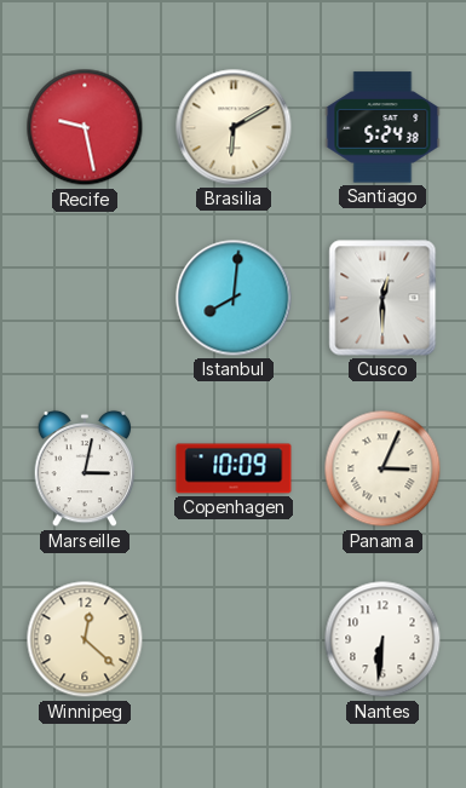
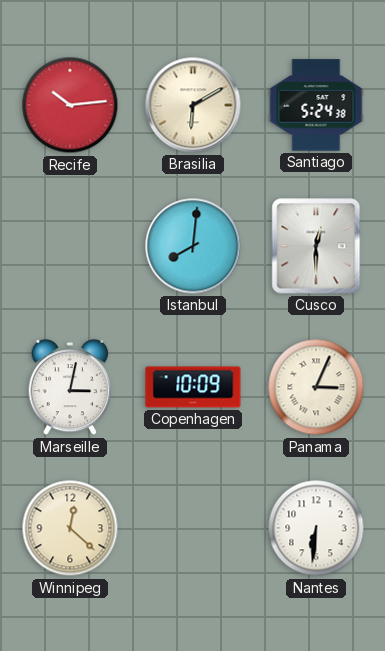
Recife: 9:28 -> 10:14 (70, 105)
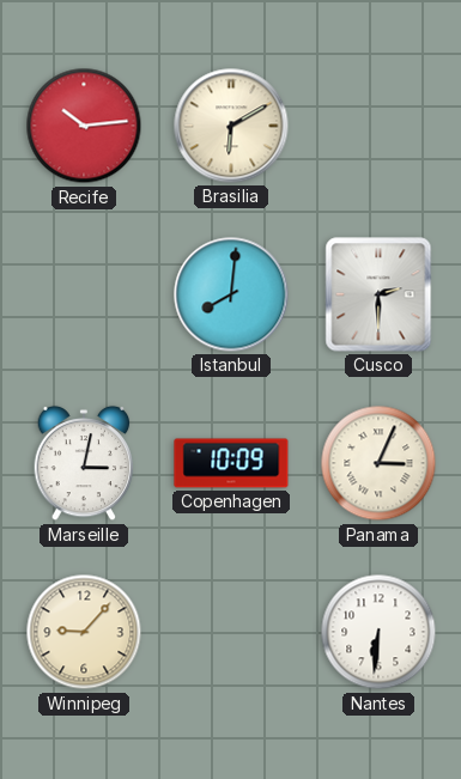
Santiago: 5:24 -> none (316, 105)
Cusco: 12:30 -> 2:30 (378, 294)
Winnipeg: 12:22 -> 9:07 (84, 632)
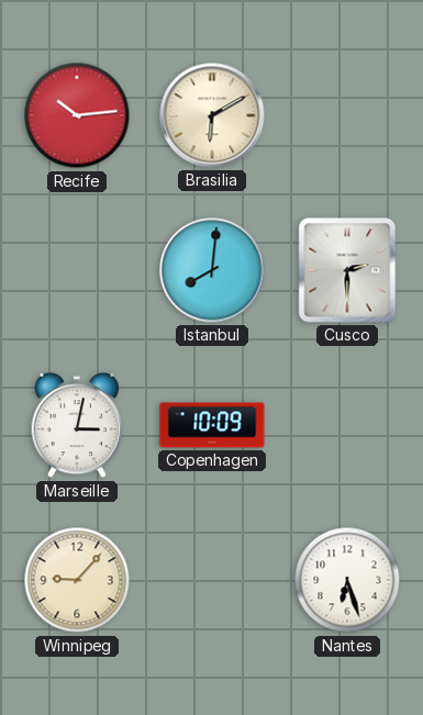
Panama: 3:04 -> none (378, 463)
Nantes: 6:31 -> 6:27 (347, 580)
